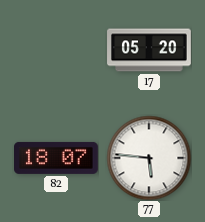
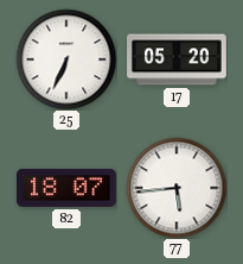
25: none -> 6:34 (66, 59)
77: 5:46 -> 5:44 (177, 188)
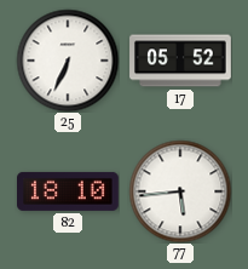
17: 05:20 -> 05:52 (180, 61)
82: 18:07 -> 18:10 (69, 191)
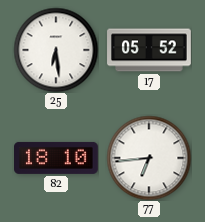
25: 6:34 -> 6:29 (56, 50)
77: 5:44 -> 6:44 (149, 158)
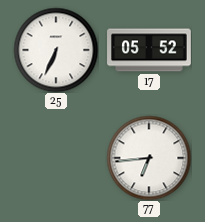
25: 6:29 -> 6:34 (56, 50)
82: 18:10 -> none (57, 158)
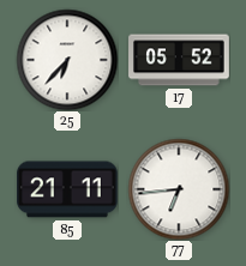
25: 6:34 -> 6:37 (67, 60)
85: none -> 21:11 (68, 189)
